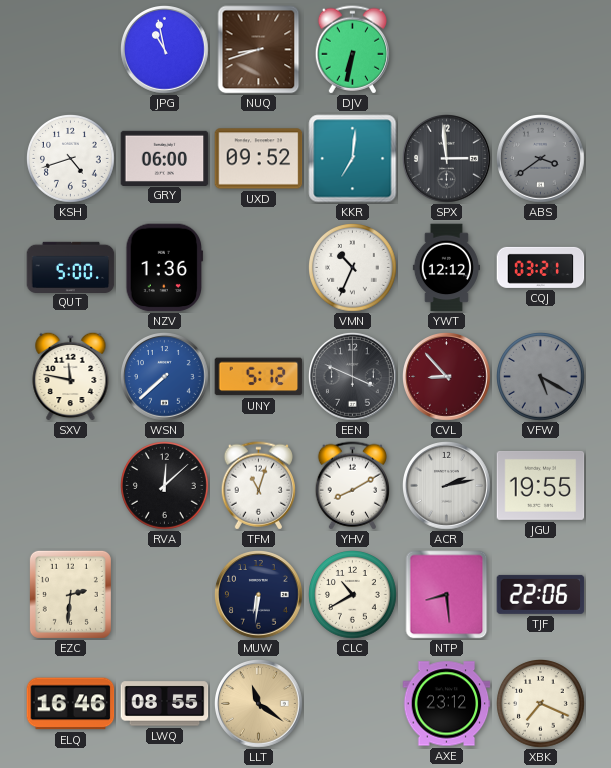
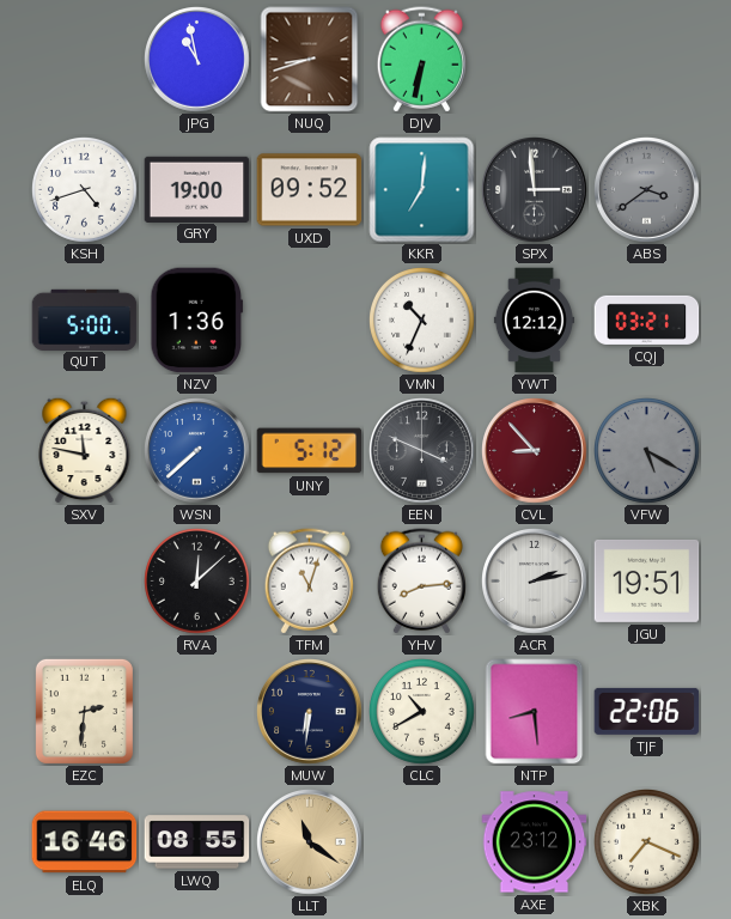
GRY: 06:00 -> 19:00 (197, 189)
YHV: 8:10 -> 8:14 (421, 582)
JGU: 19:55 -> 19:51 (647, 580)
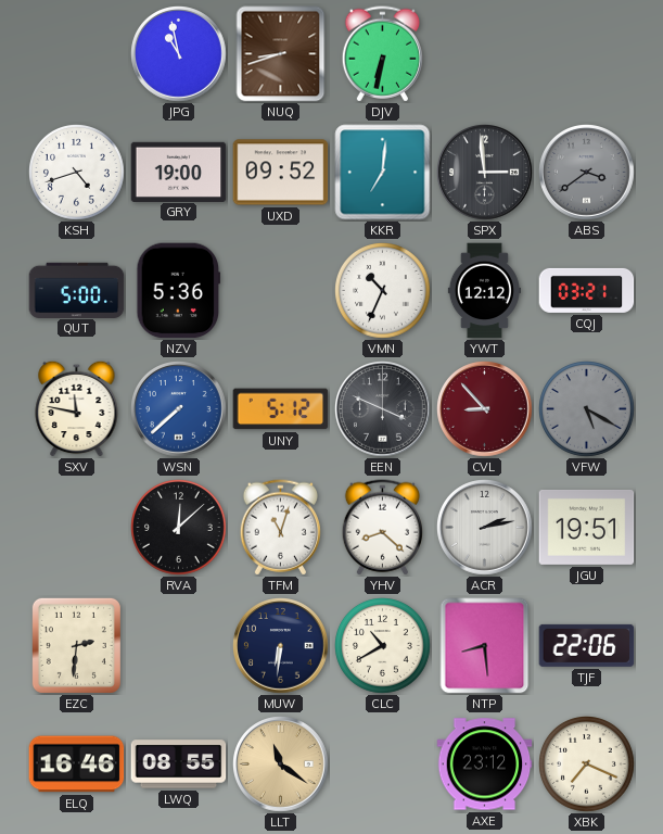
NZV: 1:36 -> 5:36 (179, 291)
YHV: 8:14 -> 8:22 (382, 528)
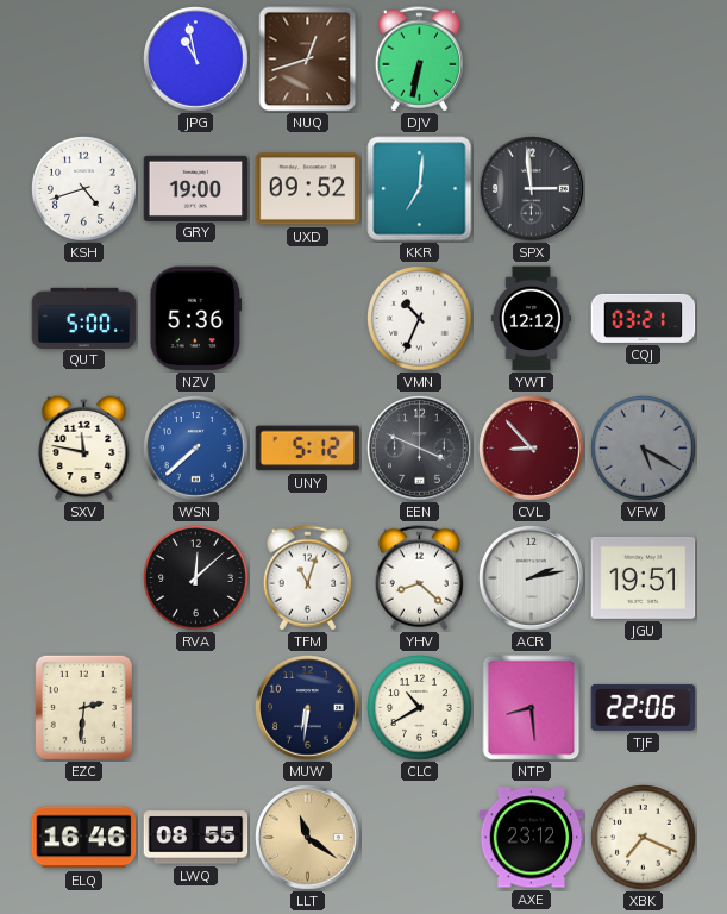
NUQ: 8:42 -> 12:42 (308, 60)
ABS: 3:39 -> none (587, 173)
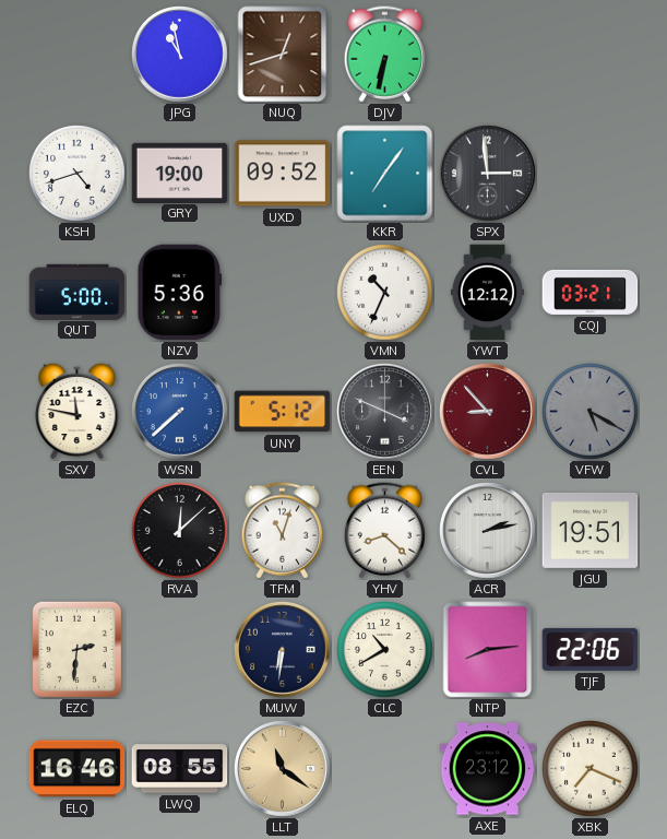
KKR: 7:01 -> 7:06 (385, 174)
NTP: 8:29 -> 8:14 (488, 650)
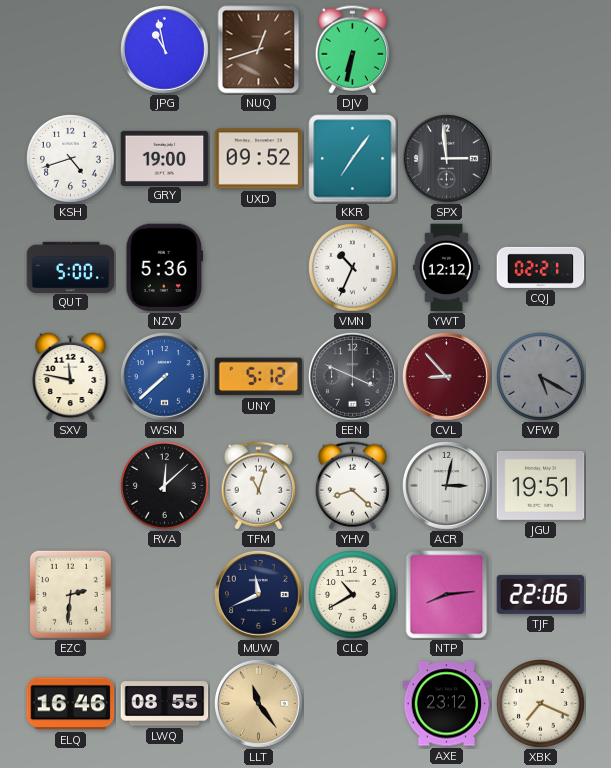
CQJ: 03:21 -> 02:21 (541, 267)
ACR: 2:13 -> 3:02 (447, 486)
MUW: 6:31 -> 11:41 (259, 595)
LLT: 11:21 -> 11:24 (259, 704)
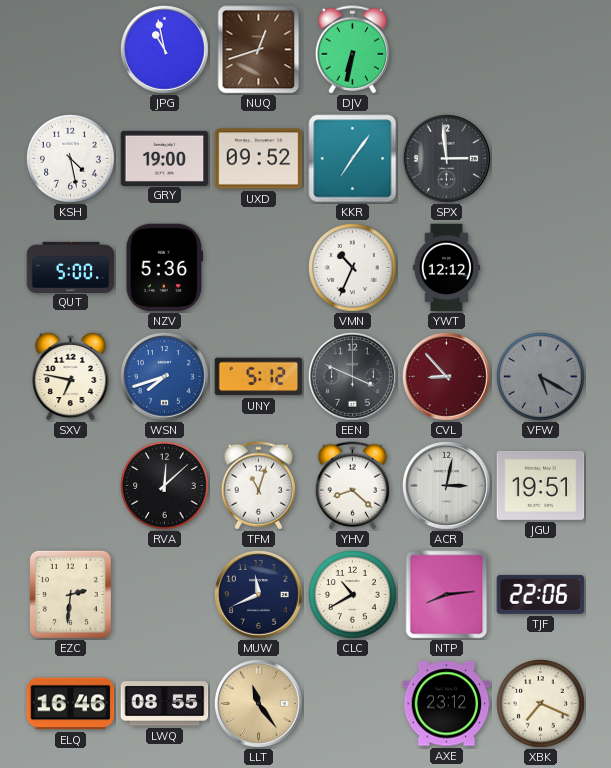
KSH: 4:42 -> 4:28 (71, 159)
CQJ: 02:21 -> none (541, 267)
SXV: 11:47 -> 6:47 (71, 376)
WSN: 7:38 -> 7:42 (165, 377)
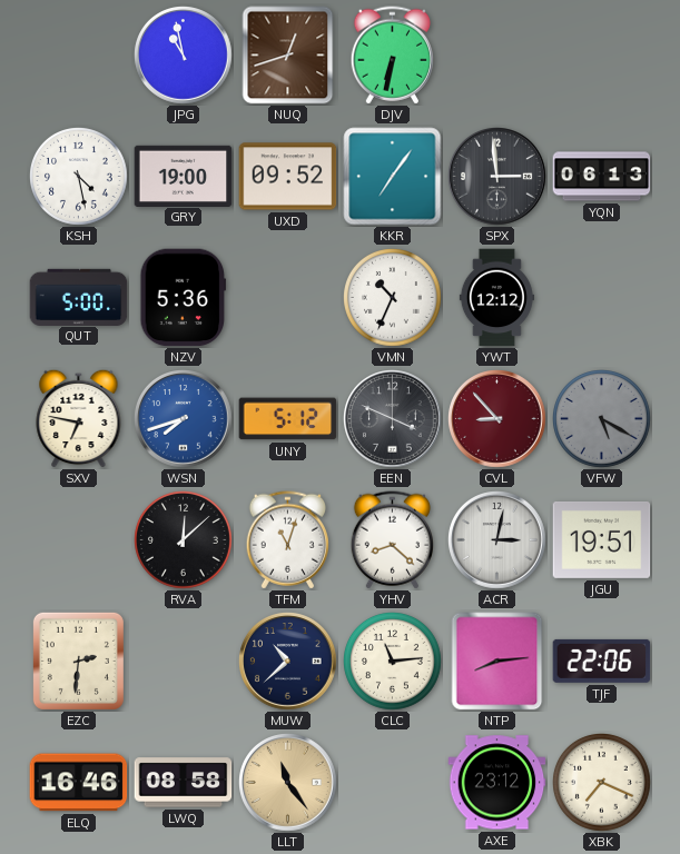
YQN: none -> 06:13 (602, 177)
MUW: 11:41 -> 10:38 (288, 662)
CLC: 10:40 -> 11:14 (393, 662)
LWQ: 08:55 -> 08:58 (184, 783)
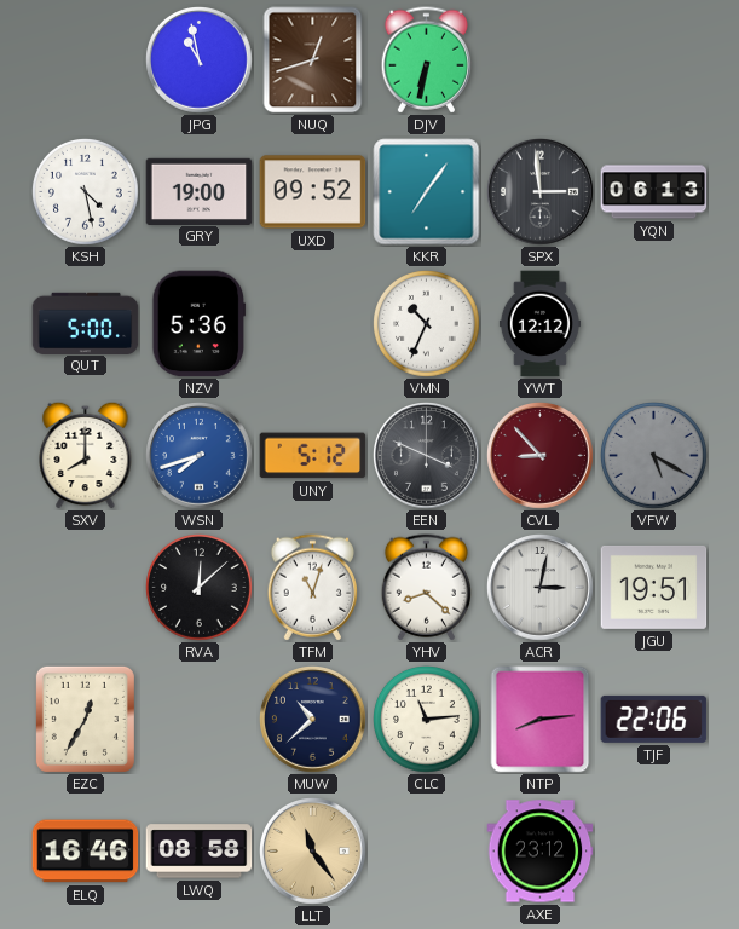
SXV: 6:47 -> 8:00 (86, 455)
EZC: 2:31 -> 12:35 (85, 719)
XBK: 7:19 -> none (602, 783)
